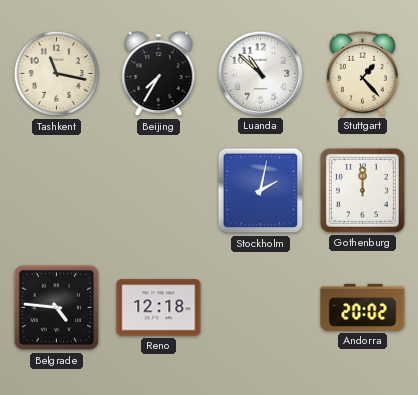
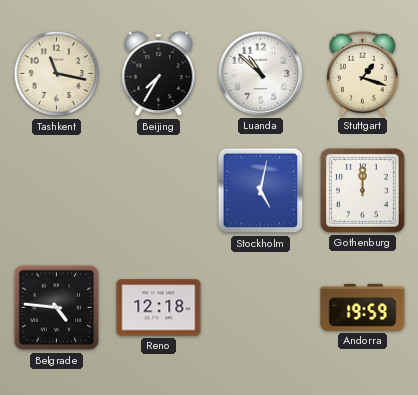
Stuttgart: 1:23 -> 1:18 (362, 73)
Stockholm: 2:02 -> 5:02 (261, 191)
Andorra: 20:02 -> 19:59 (363, 307)
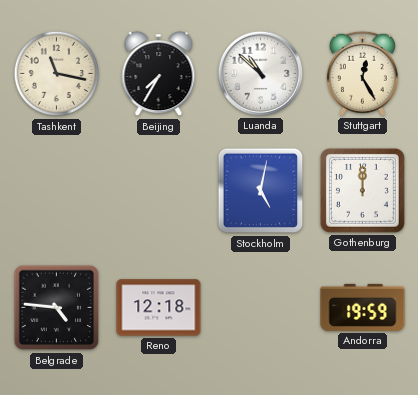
Stuttgart: 1:18 -> 12:25 (362, 73)
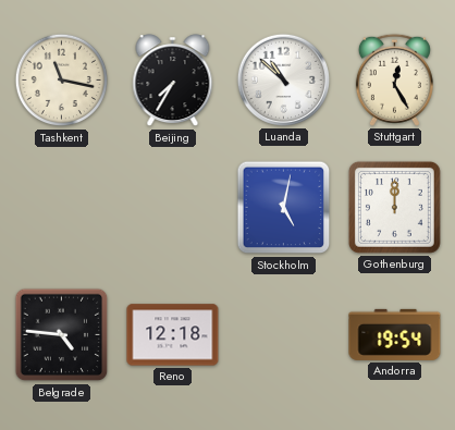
Andorra: 19:59 -> 19:54 (395, 334)
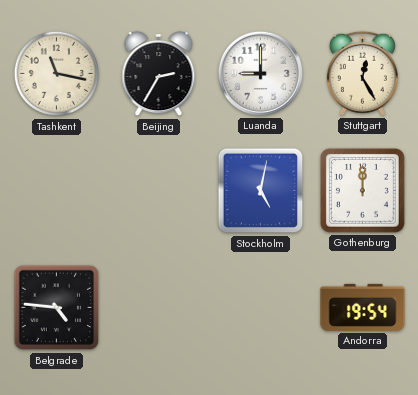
Beijing: 7:35 -> 2:35 (159, 74)
Luanda: 10:52 -> 9:00 (260, 73)
Reno: 12:18 -> none (173, 335)
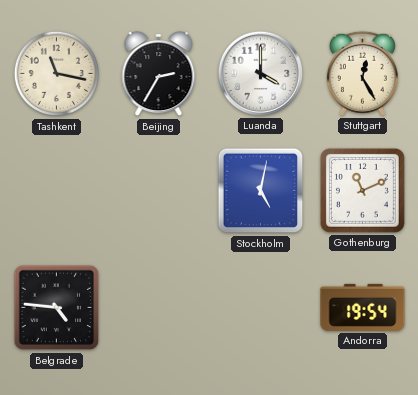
Luanda: 9:00 -> 4:00 (260, 73)
Gothenburg: 12:00 -> 11:11 (362, 190)
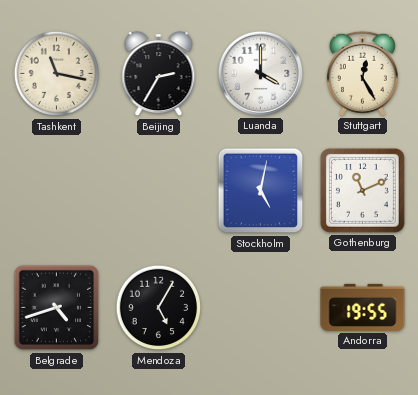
Belgrade: 4:46 -> 4:42 (57, 308)
Mendoza: none -> 5:05 (159, 308)
Andorra: 19:54 -> 19:55 (363, 307)
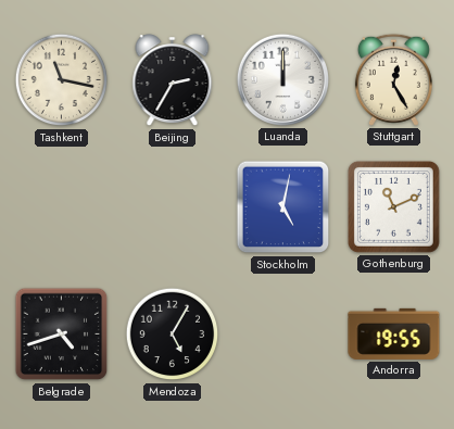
Luanda: 4:00 -> 12:00 (282, 79)
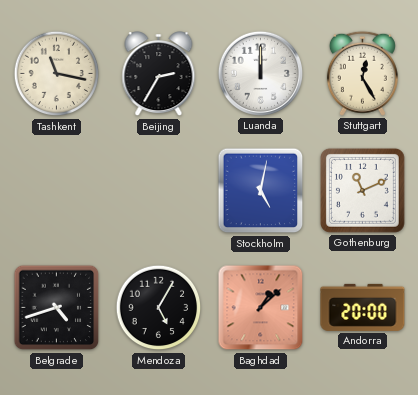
Baghdad: none -> 1:08 (261, 308)
Andorra: 19:55 -> 20:00 (363, 307)
